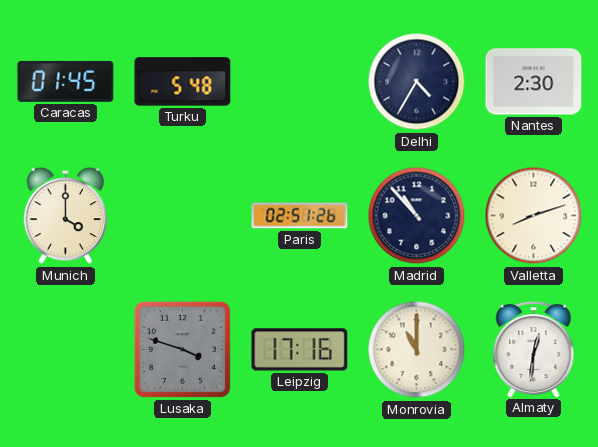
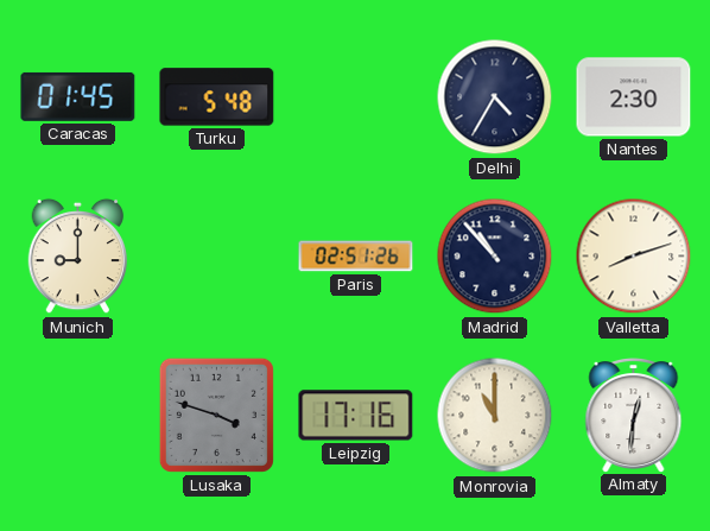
Munich: 4:00 -> 9:00 (78, 257)
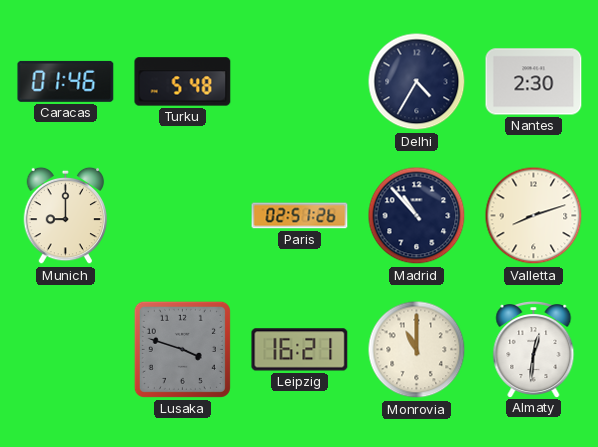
Caracas: 01:45 -> 01:46 (66, 81)
Leipzig: 17:16 -> 16:21 (300, 350)
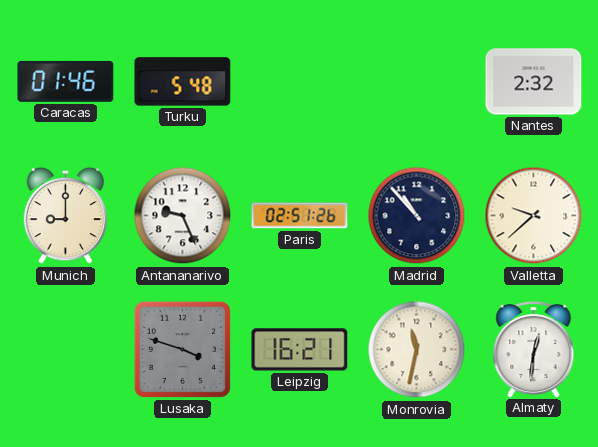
Delhi: 4:35 -> none (417, 82)
Nantes: 2:30 -> 2:32 (534, 82)
Antananarivo: none -> 9:26 (183, 216)
Valletta: 8:12 -> 9:38 (534, 216)
Monrovia: 11:00 -> 11:32 (417, 350)
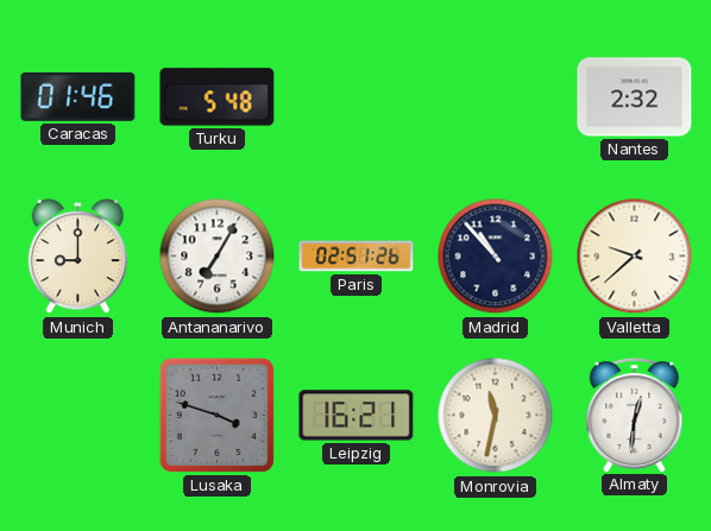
Antananarivo: 9:26 -> 7:05 (218, 257)
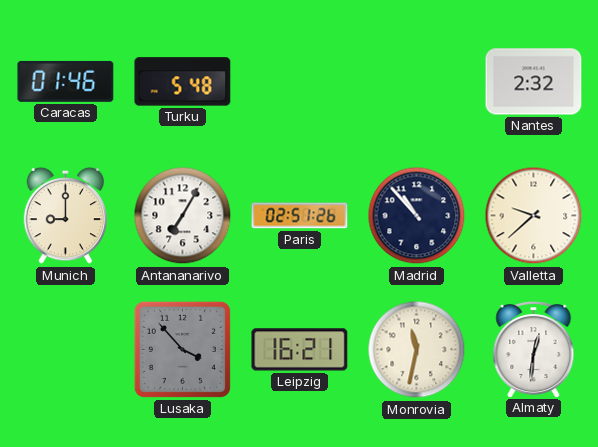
Lusaka: 3:48 -> 3:53 (182, 349)
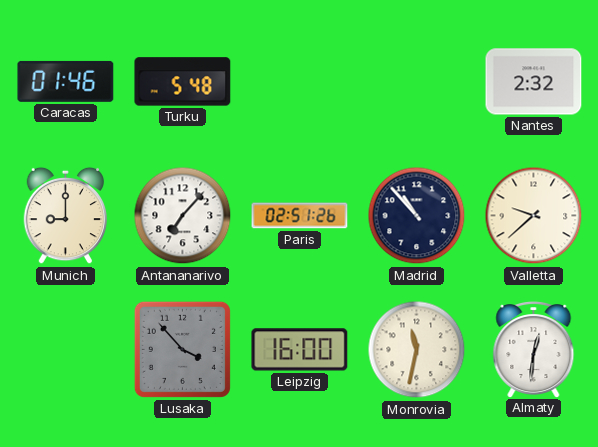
Antananarivo: 7:05 -> 7:07 (183, 216)
Leipzig: 16:21 -> 16:00 (300, 350)
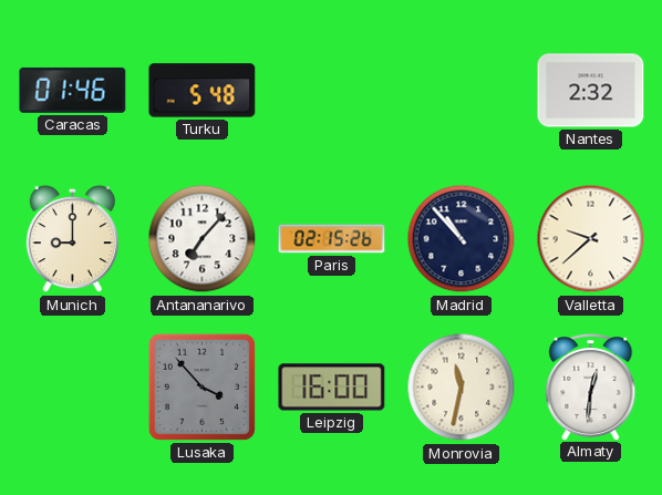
Paris: 02:51 -> 02:15 (332, 239)
